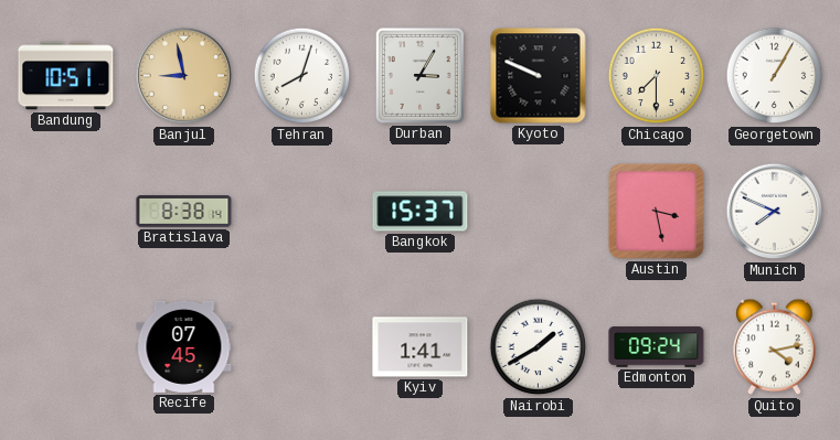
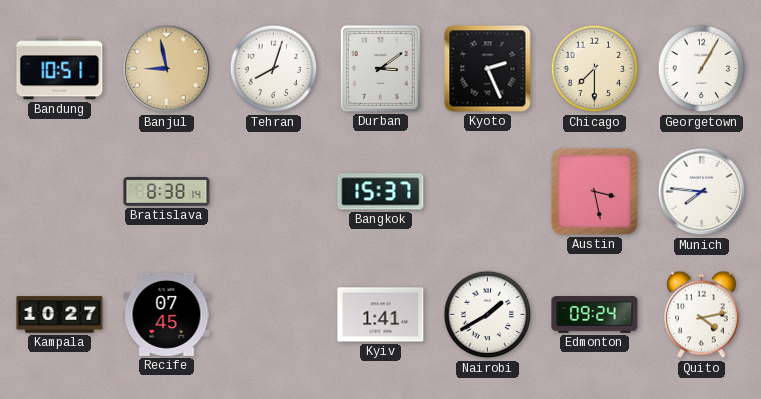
Durban: 3:05 -> 3:09 (380, 68)
Kyoto: 9:49 -> 2:26 (488, 69)
Munich: 7:49 -> 7:46 (702, 192)
Kampala: none -> 10:27 (60, 315)
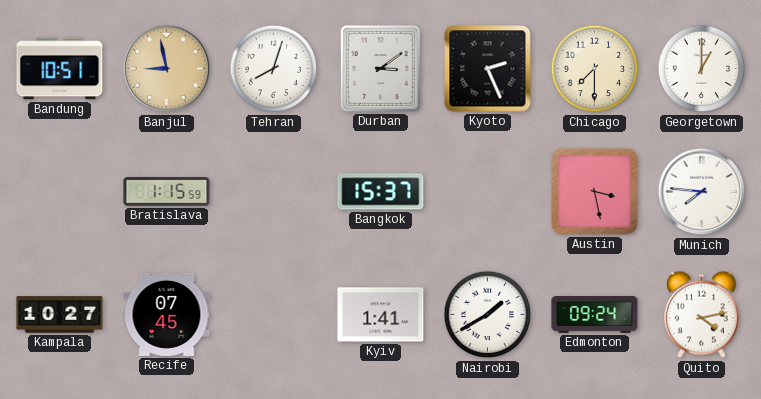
Georgetown: 1:05 -> 1:00 (702, 69)
Bratislava: 8:38 -> 1:15 (167, 192)
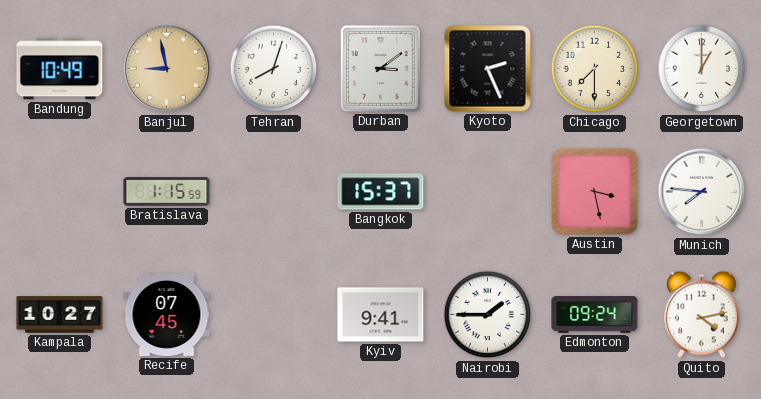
Bandung: 10:51 -> 10:49 (60, 69)
Kyiv: 1:41 -> 9:41 (381, 315)
Nairobi: 1:40 -> 1:45 (488, 315)
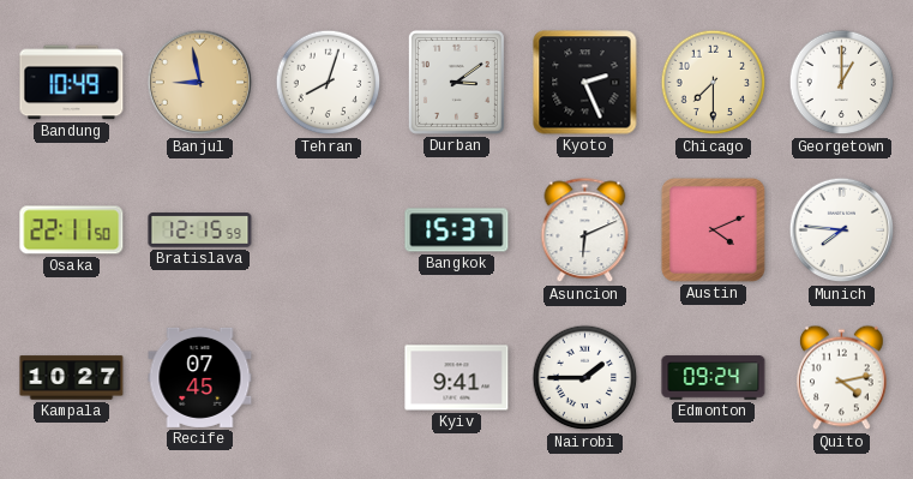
Osaka: none -> 22:11 (72, 230)
Bratislava: 1:15 -> 12:15 (200, 230)
Asuncion: none -> 6:11 (585, 230)
Austin: 3:28 -> 4:11 (713, 229)
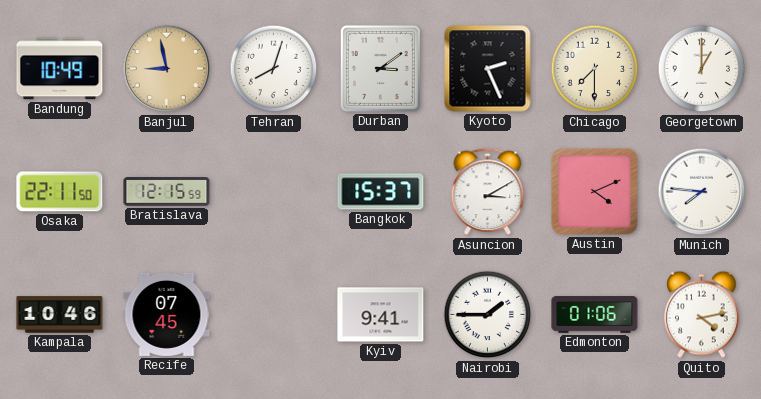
Asuncion: 6:11 -> 3:10 (488, 192)
Kampala: 10:27 -> 10:46 (60, 315)
Edmonton: 09:24 -> 01:06 (595, 315)
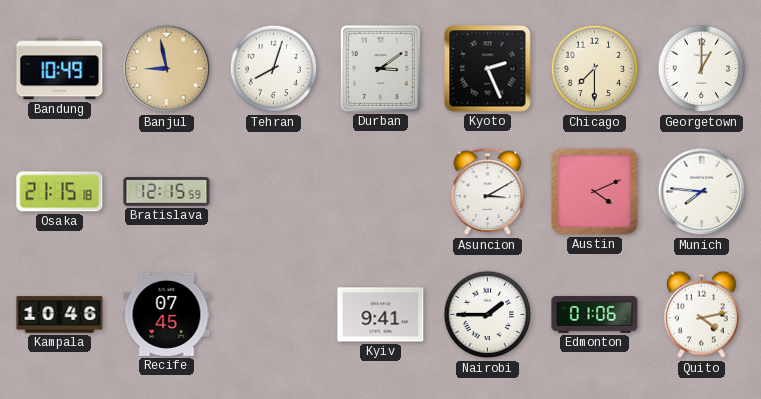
Osaka: 22:11 -> 21:15 (60, 192)
Bangkok: 15:37 -> none (381, 192)
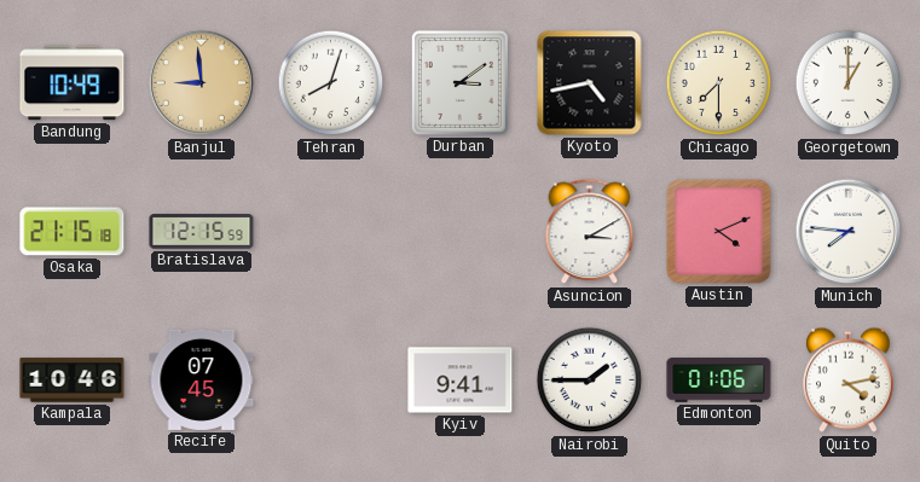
Banjul: 8:58 -> 8:59 (202, 83)
Kyoto: 2:26 -> 4:43 (590, 83)
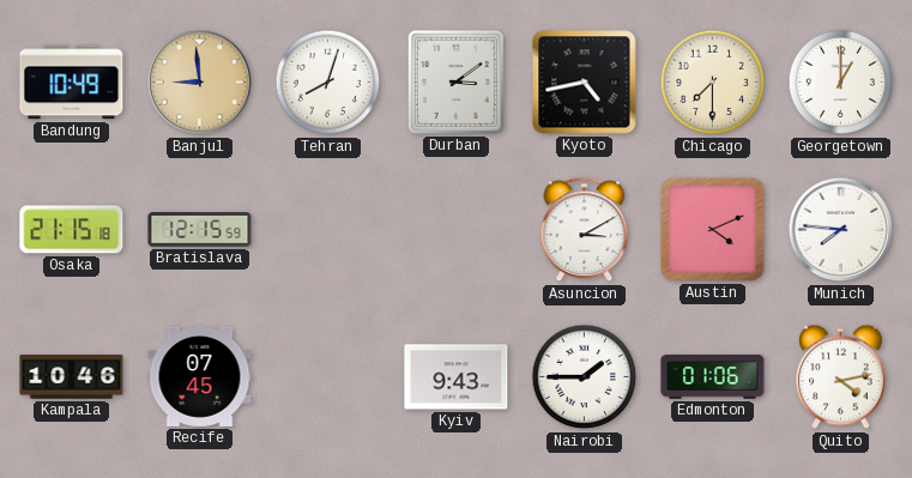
Kyiv: 9:41 -> 9:43 (457, 377)
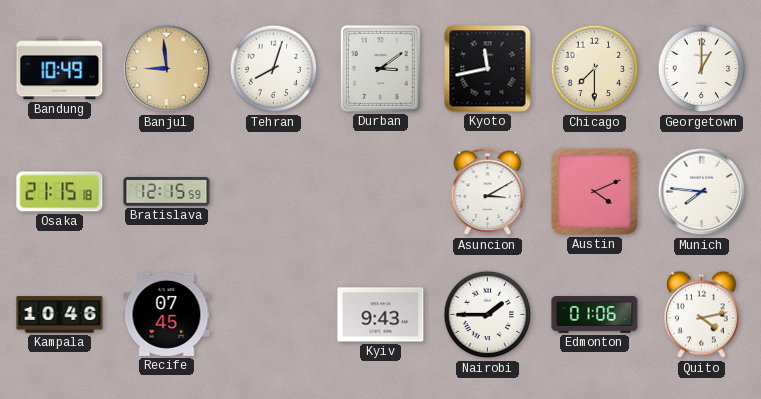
Kyoto: 4:43 -> 11:43 (488, 69)
